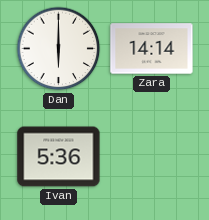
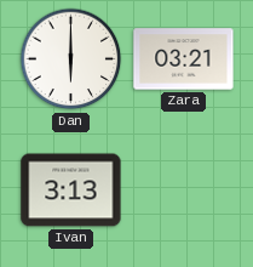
Zara: 14:14 -> 03:21 (184, 59)
Ivan: 5:36 -> 3:13 (71, 191)
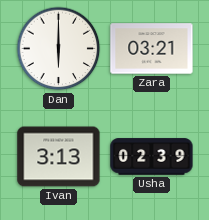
Usha: none -> 02:39 (152, 157)
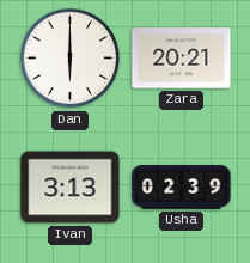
Zara: 03:21 -> 20:21 (182, 59)
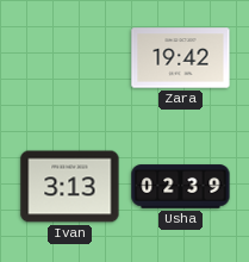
Dan: 6:00 -> none (71, 59)
Zara: 20:21 -> 19:42 (181, 58)
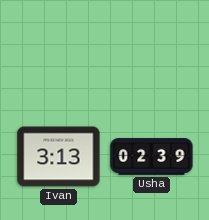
Zara: 19:42 -> none (181, 58)
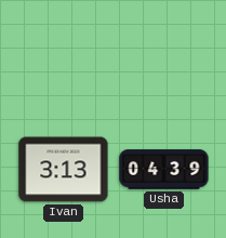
Usha: 02:39 -> 04:39 (164, 170)
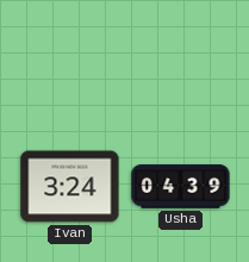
Ivan: 3:13 -> 3:24 (70, 187)
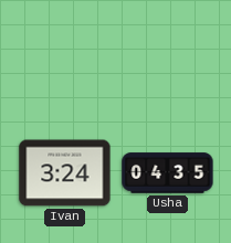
Usha: 04:39 -> 04:35 (168, 173)
